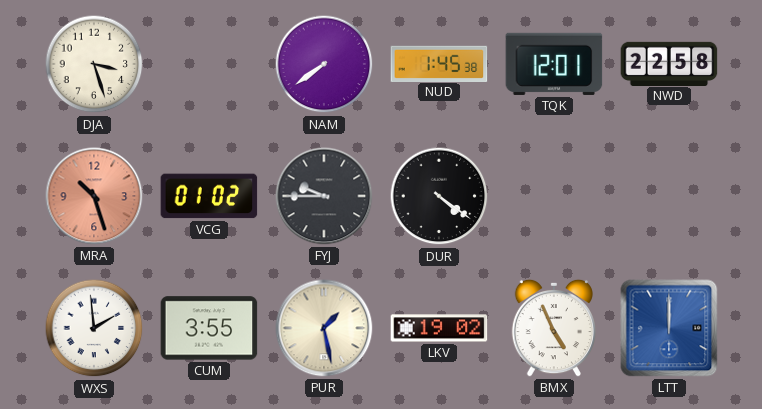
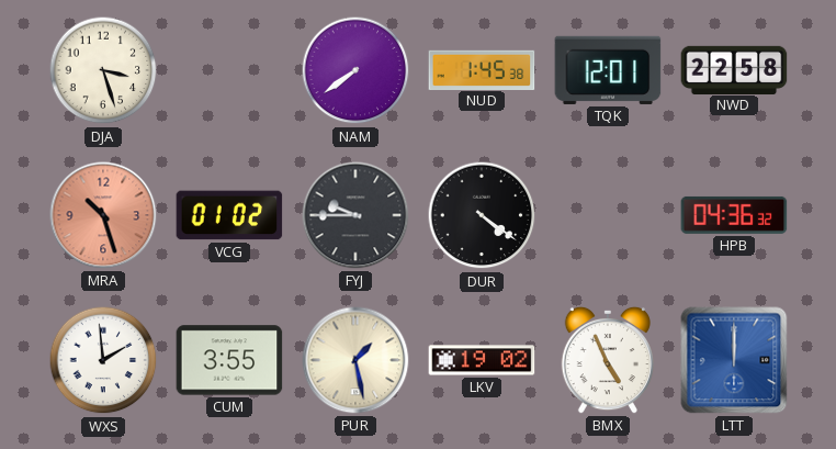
HPB: none -> 04:36 (734, 215)
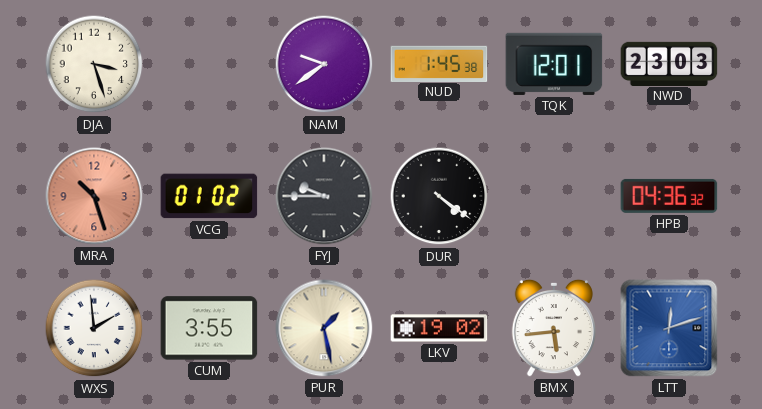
NAM: 7:39 -> 9:39 (324, 64)
NWD: 22:58 -> 23:03 (669, 63)
BMX: 4:56 -> 5:44 (554, 328)
LTT: 12:00 -> 12:12 (669, 328)
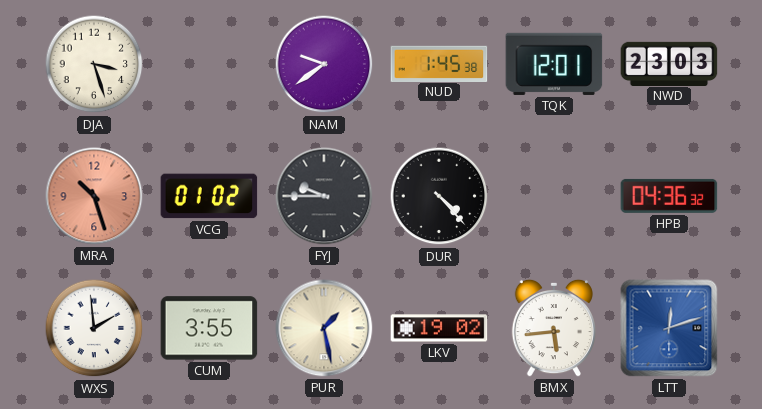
DUR: 4:21 -> 4:23 (439, 196)
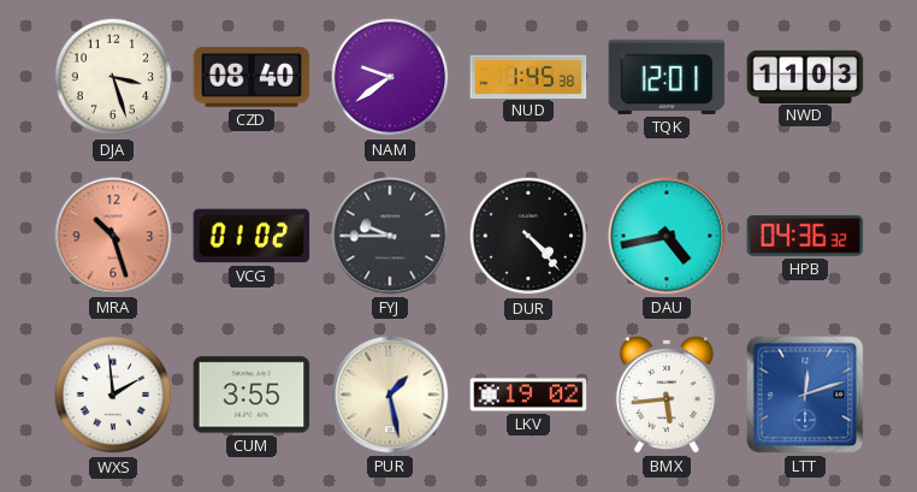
CZD: none -> 08:40 (252, 77)
NWD: 23:03 -> 11:03 (805, 76)
DAU: none -> 4:43 (667, 236)
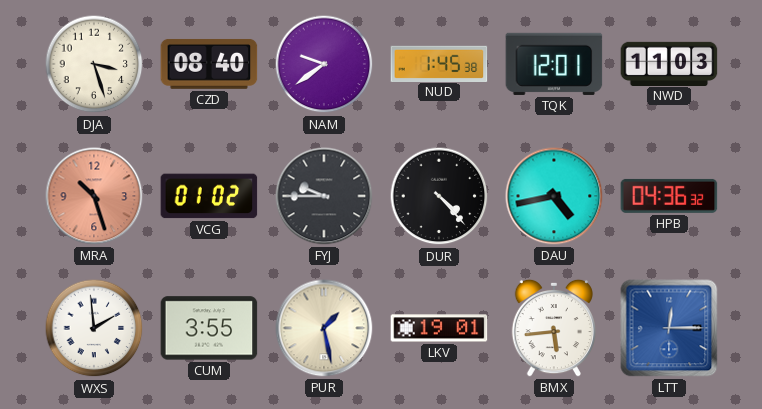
LKV: 19:02 -> 19:01 (439, 328)
LTT: 12:12 -> 12:15 (669, 328)
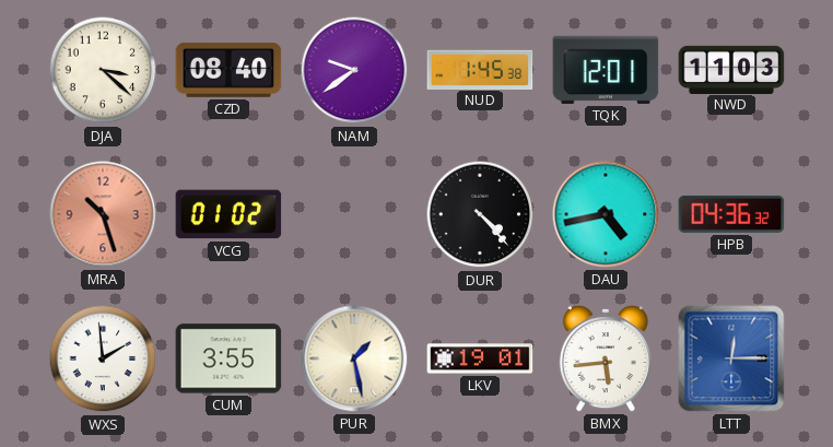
DJA: 3:27 -> 3:22 (103, 70)
FYJ: 9:45 -> none (324, 196)
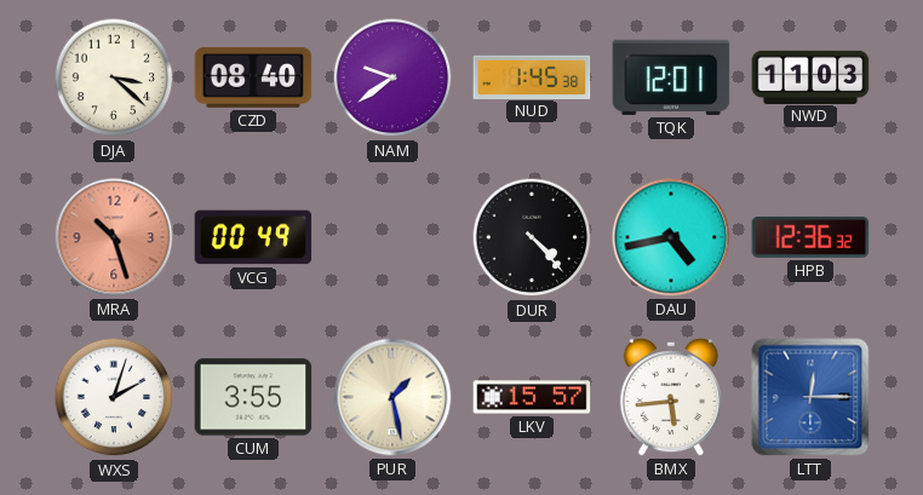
VCG: 01:02 -> 00:49 (253, 237)
HPB: 04:36 -> 12:36 (810, 237)
WXS: 1:59 -> 2:03 (114, 397)
LKV: 19:01 -> 15:57 (532, 397)
